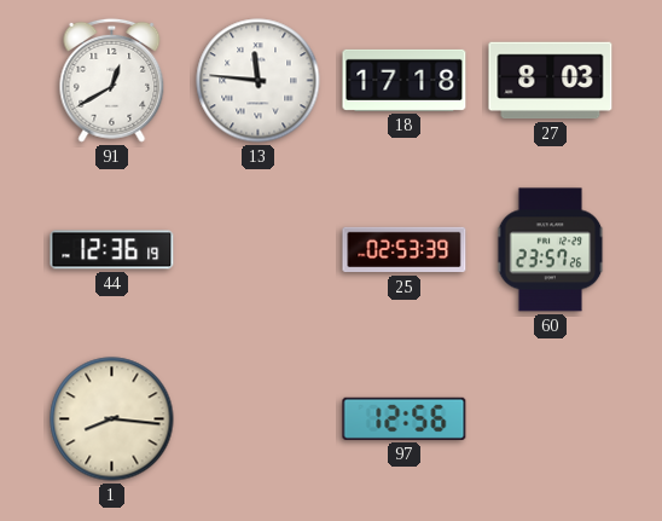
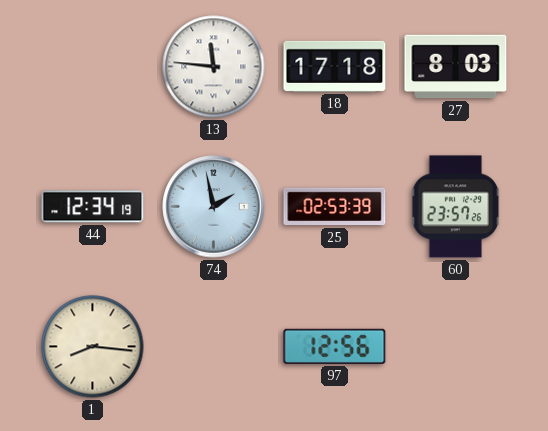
91: 12:40 -> none (112, 80)
44: 12:36 -> 12:34 (93, 207)
74: none -> 1:58 (214, 207)
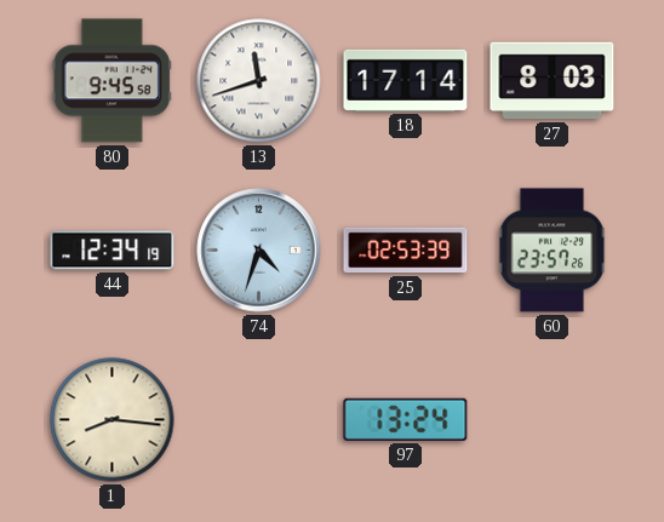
80: none -> 9:45 (111, 81)
13: 11:46 -> 11:42 (259, 81)
18: 17:18 -> 17:14 (406, 80)
74: 1:58 -> 4:33 (259, 251)
97: 12:56 -> 13:24 (406, 419)
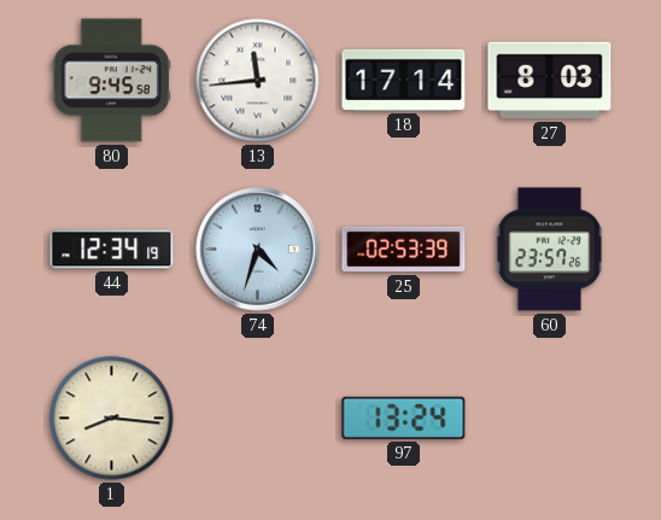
13: 11:42 -> 11:44 (258, 81)
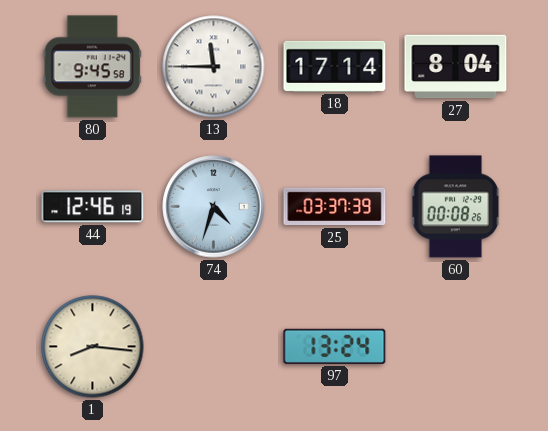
13: 11:44 -> 11:45 (214, 67)
27: 8:03 -> 8:04 (456, 67)
44: 12:34 -> 12:46 (93, 207)
25: 02:53 -> 03:37 (335, 207)
60: 23:57 -> 00:08 (456, 207)
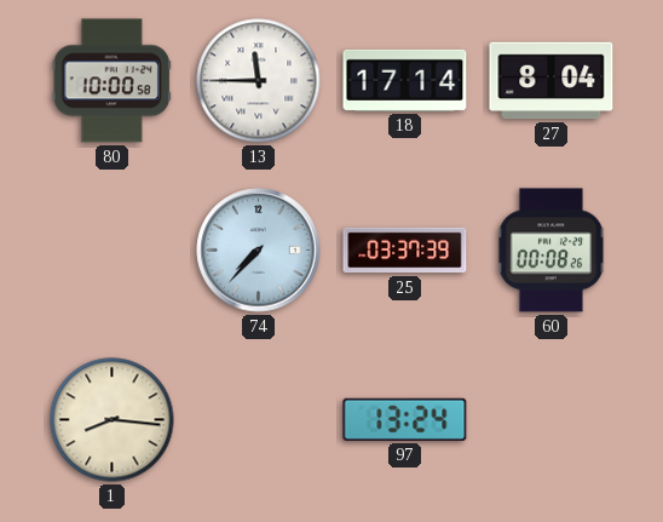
80: 9:45 -> 10:00 (111, 81)
44: 12:46 -> none (93, 207)
74: 4:33 -> 7:37 (259, 251)
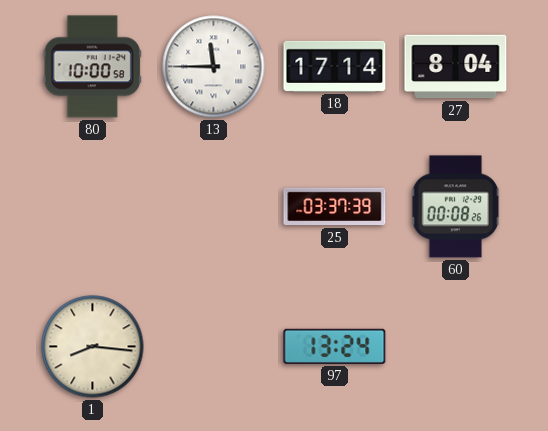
74: 7:37 -> none (259, 251)
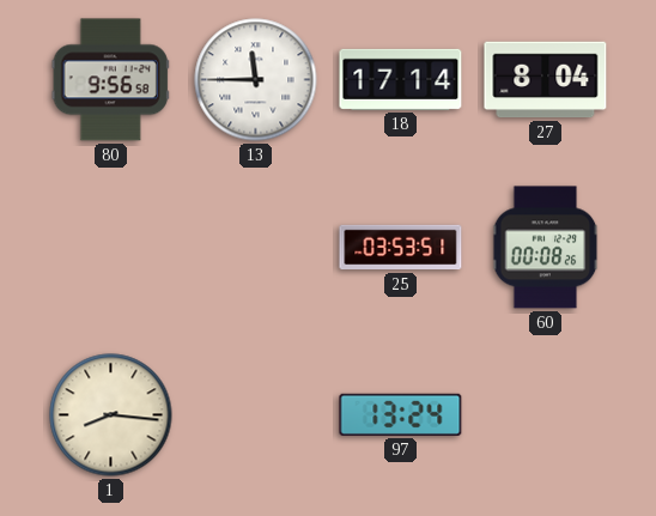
80: 10:00 -> 9:56 (110, 80)
25: 03:37 -> 03:53 (401, 248)
